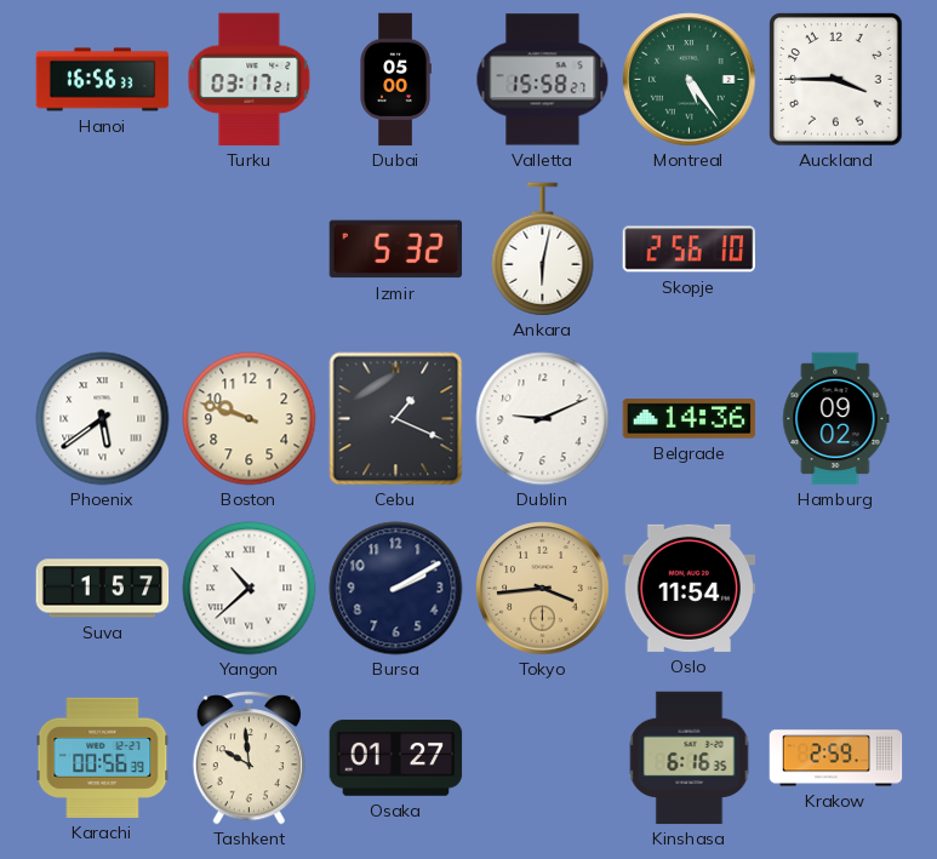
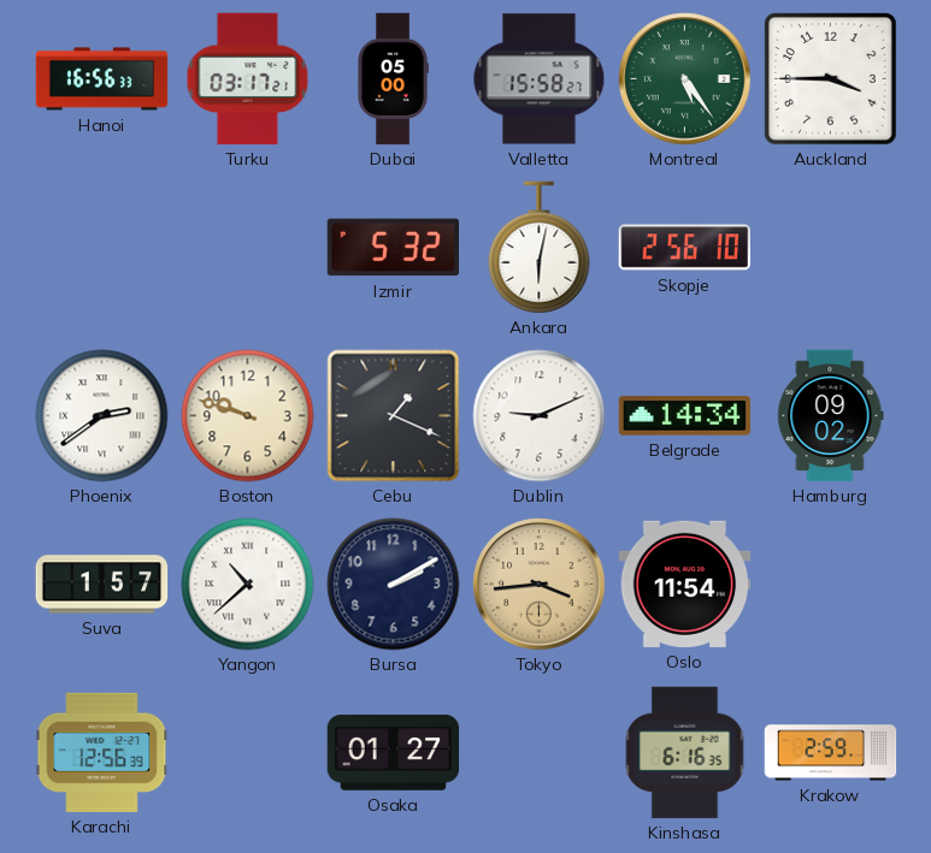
Phoenix: 5:39 -> 2:39 (102, 416)
Belgrade: 14:36 -> 14:34 (685, 416)
Karachi: 00:56 -> 12:56 (102, 752)
Tashkent: 9:59 -> none (248, 758)
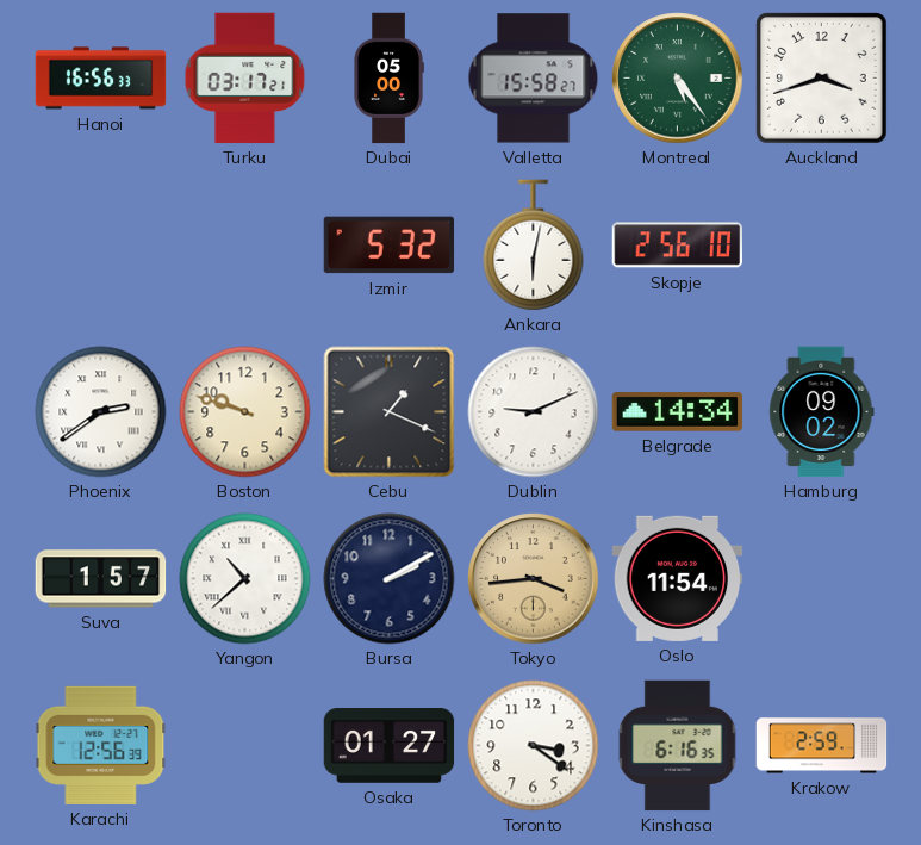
Auckland: 3:45 -> 3:42 (822, 79)
Toronto: none -> 3:21 (534, 746)
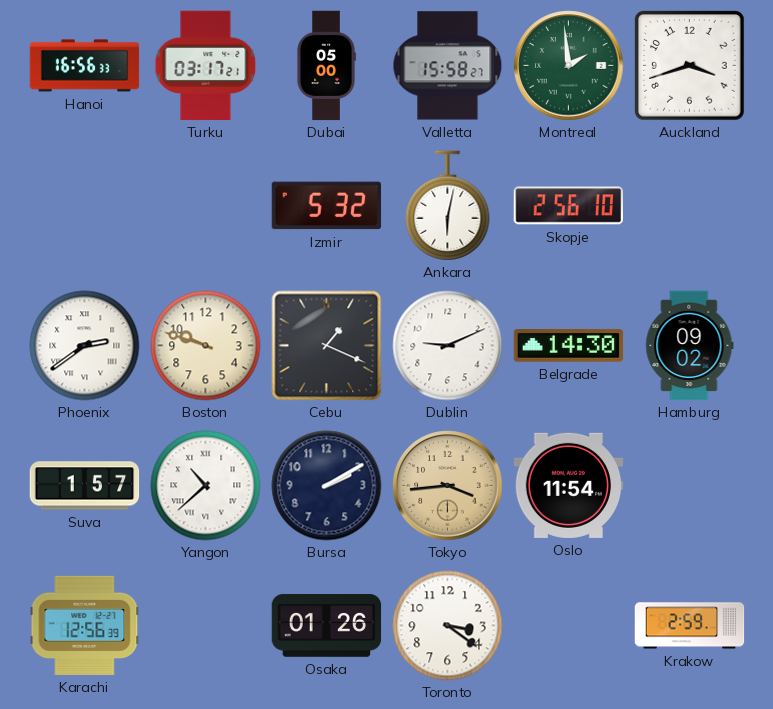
Montreal: 5:24 -> 1:59 (569, 66)
Belgrade: 14:34 -> 14:30 (569, 346)
Osaka: 01:27 -> 01:26 (327, 626)
Kinshasa: 6:16 -> none (678, 746)
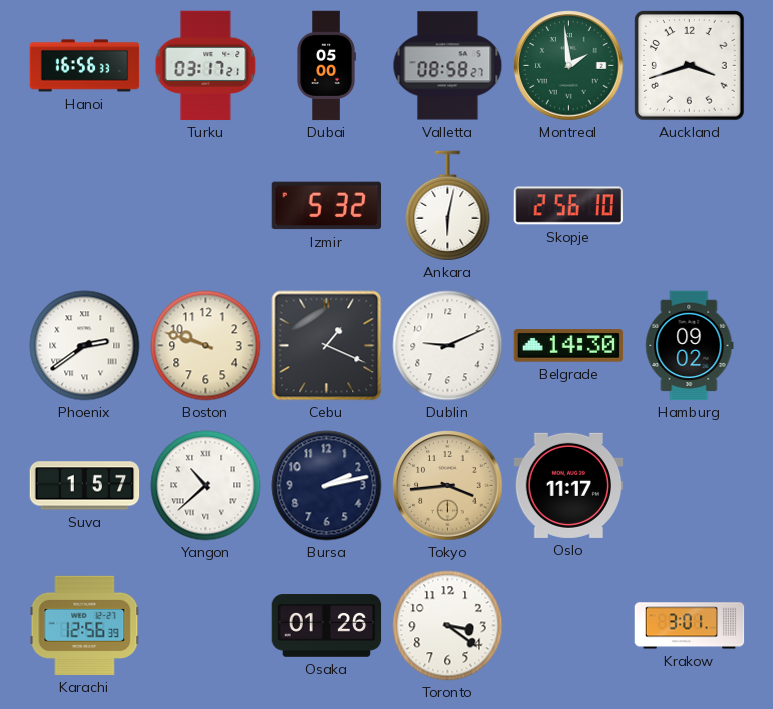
Valletta: 15:58 -> 08:58 (448, 66)
Bursa: 2:10 -> 2:13 (327, 486)
Oslo: 11:54 -> 11:17 (569, 485)
Krakow: 2:59 -> 3:01 (690, 626)
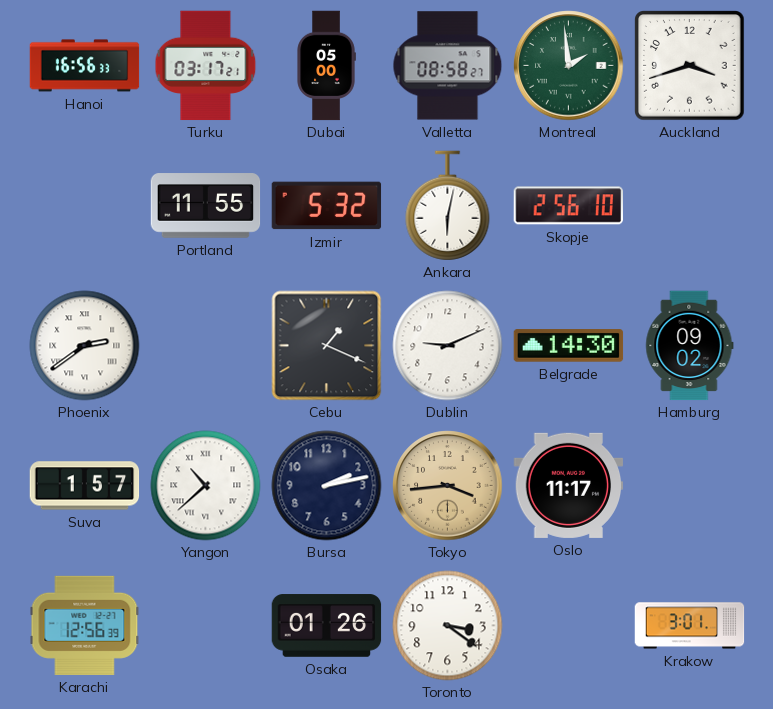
Portland: none -> 11:55 (206, 206)
Boston: 9:48 -> none (206, 346)
